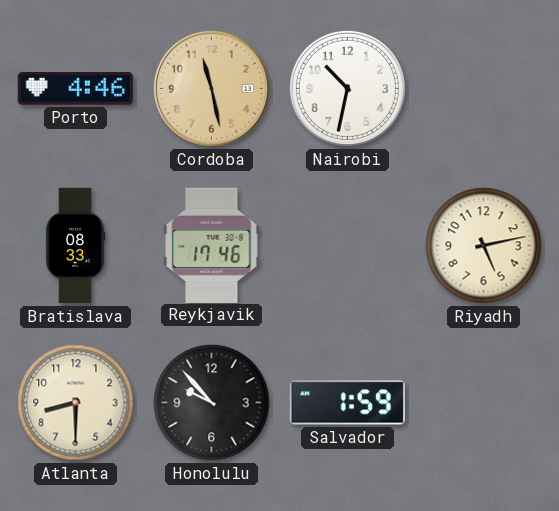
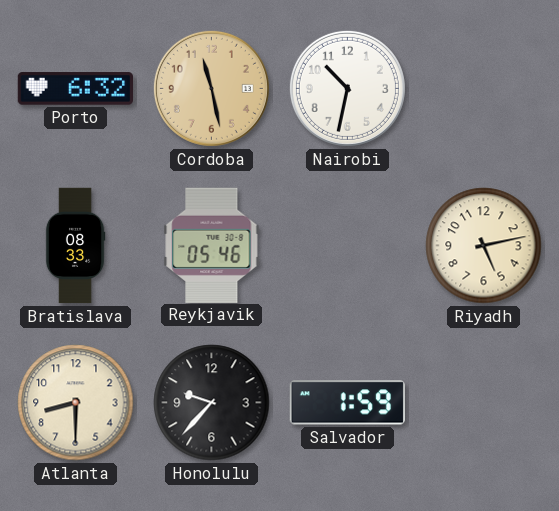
Porto: 4:46 -> 6:32 (75, 89)
Reykjavik: 17:46 -> 05:46 (212, 245)
Honolulu: 9:53 -> 9:37 (212, 403)
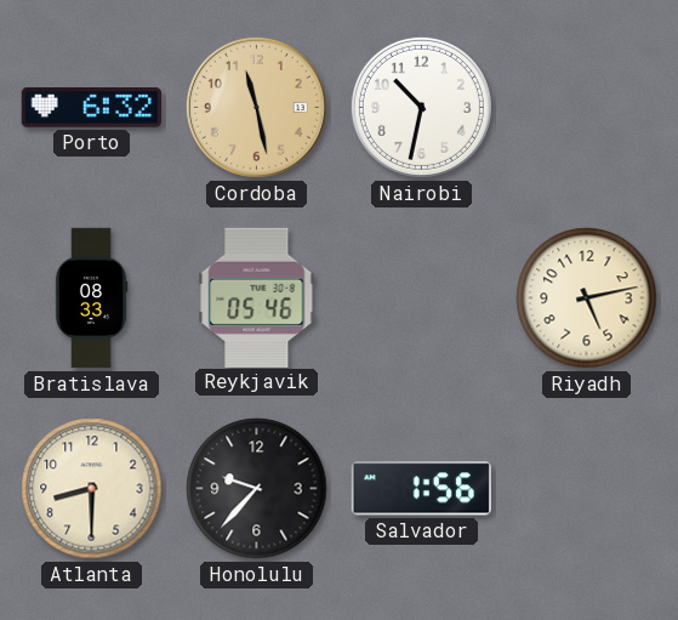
Salvador: 1:59 -> 1:56 (421, 489)
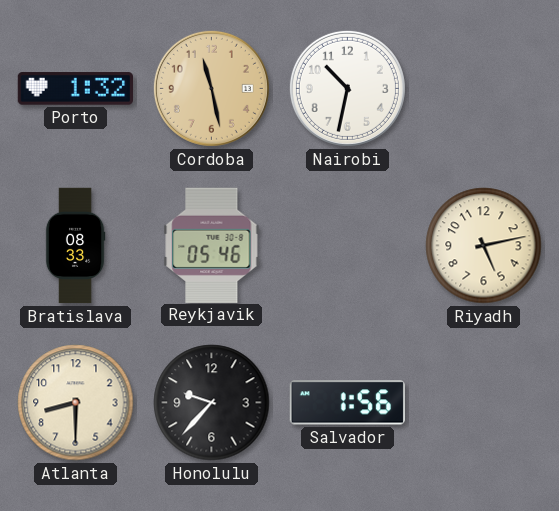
Porto: 6:32 -> 1:32 (75, 89)
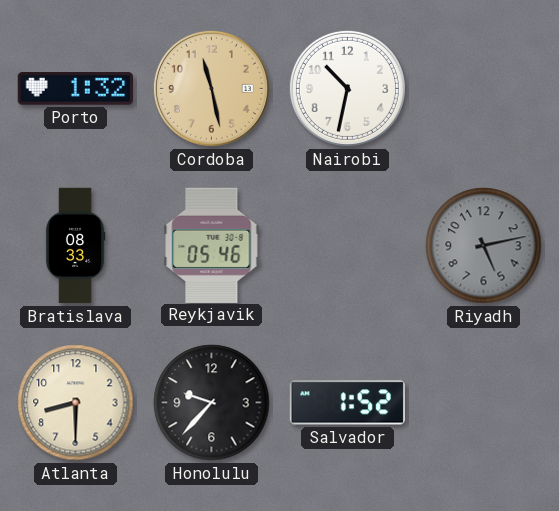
Riyadh dial: cream -> grey (484, 246)
Salvador: 1:56 -> 1:52 (347, 403)
